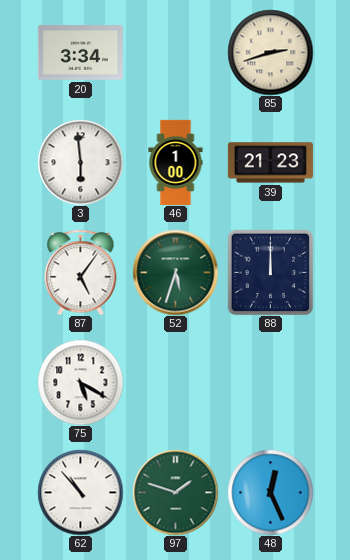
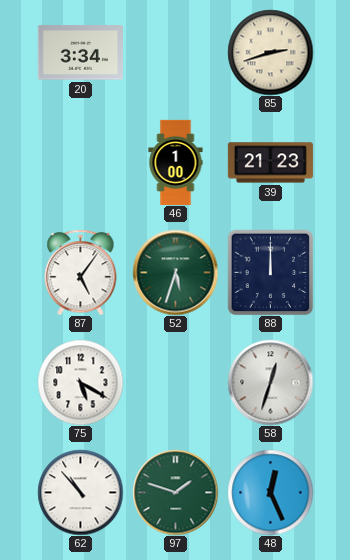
3: 5:59 -> none (80, 162)
58: none -> 12:33 (270, 382)
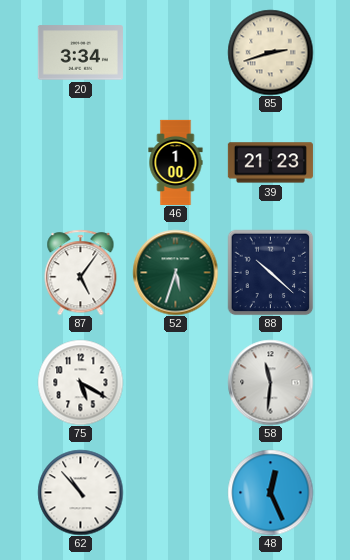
88: 12:00 -> 10:22 (270, 272)
58: 12:33 -> 11:31 (270, 382)
97: 1:48 -> none (175, 492)
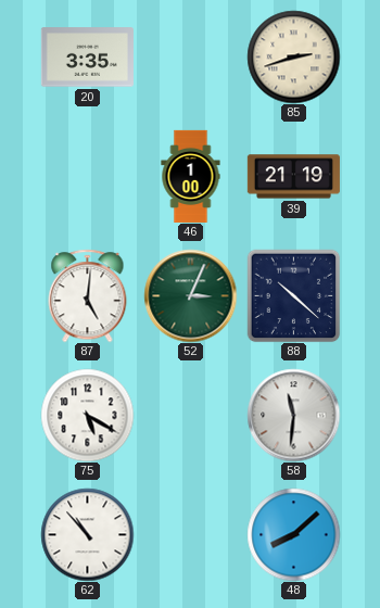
20: 3:34 -> 3:35 (87, 58)
39: 21:23 -> 21:19 (293, 177)
87: 5:06 -> 5:01 (88, 295)
52: 5:33 -> 3:04 (190, 295)
48: 12:26 -> 8:08 (293, 534)
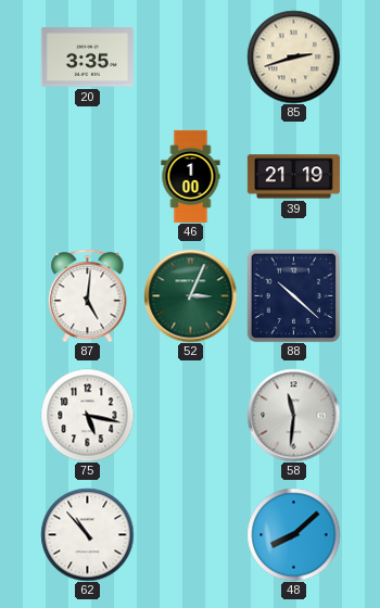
75: 5:20 -> 5:17 (87, 415)
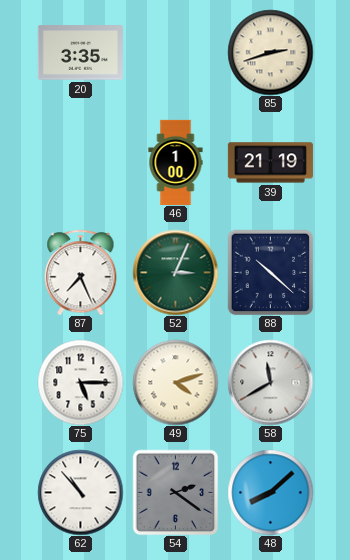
87: 5:01 -> 7:26 (81, 272)
75: 5:17 -> 5:15 (80, 382)
49: none -> 4:12 (175, 382)
58: 11:31 -> 11:40 (270, 382)
54: none -> 2:21 (175, 492)
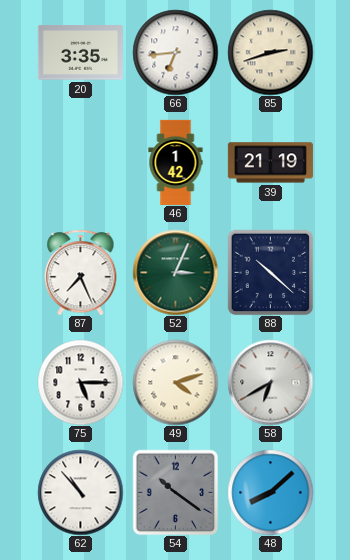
66: none -> 6:44 (175, 52)
46: 1:00 -> 1:42 (176, 162)
58: 11:40 -> 6:40 (270, 382)
54: 2:21 -> 10:21 (175, 492)
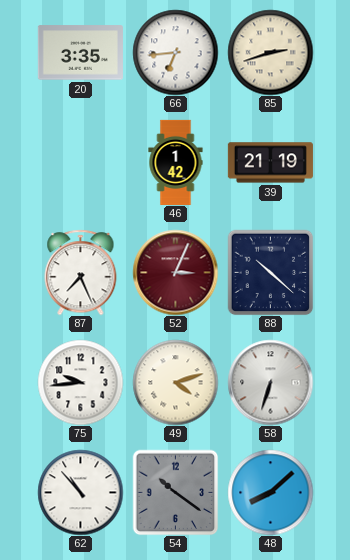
52 dial: green -> burgundy (175, 272)
75: 5:15 -> 9:44 (80, 382)
58: 6:40 -> 6:33 (270, 382)
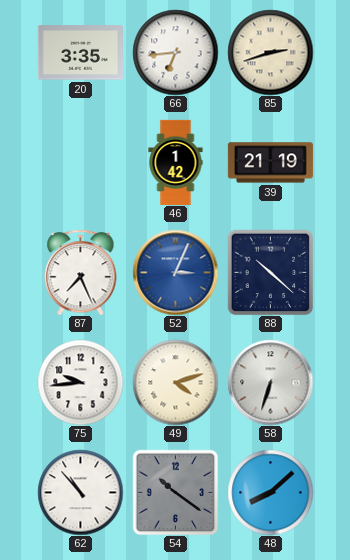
52 dial: burgundy -> blue (175, 272)
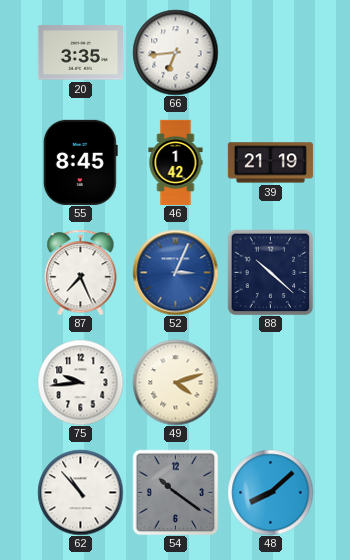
85: 2:42 -> none (270, 52)
55: none -> 8:45 (80, 162)
58: 6:33 -> none (270, 382)
